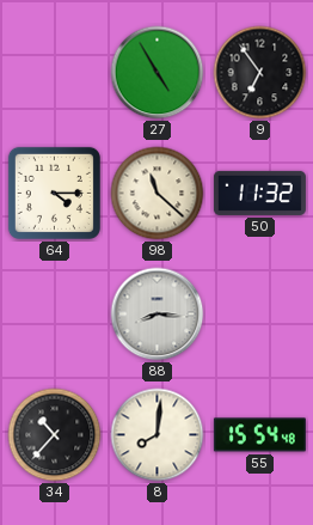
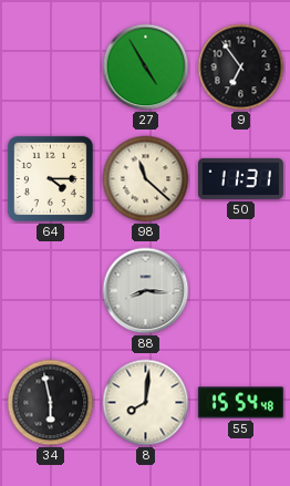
50: 11:32 -> 11:31 (240, 178)
34: 10:37 -> 5:58 (51, 403)
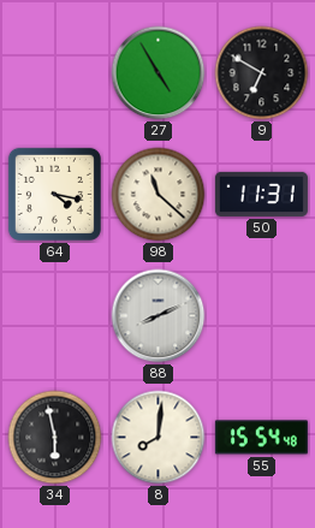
9: 6:54 -> 6:50 (262, 73)
64: 4:15 -> 4:17 (54, 194)
88: 8:16 -> 8:11 (159, 316)
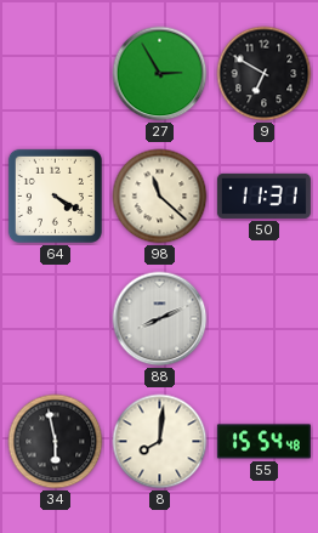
27: 4:55 -> 2:55 (160, 74)
64: 4:17 -> 4:20 (55, 195)
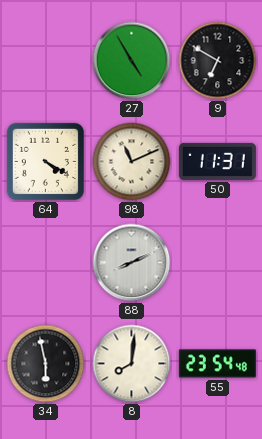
27: 2:55 -> 4:55 (132, 61)
98: 11:22 -> 11:11 (132, 162)
55: 15:54 -> 23:54 (217, 364)
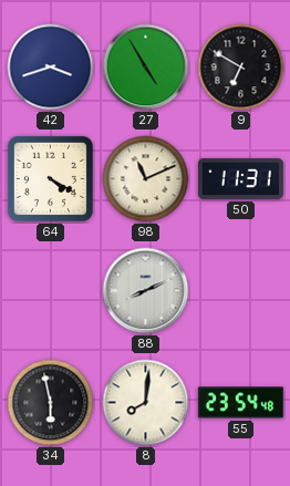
42: none -> 3:42 (51, 68)
